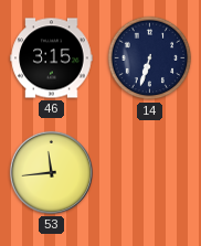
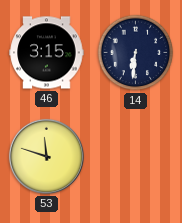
14: 6:33 -> 6:31 (136, 53)
53: 11:44 -> 11:48 (46, 156)
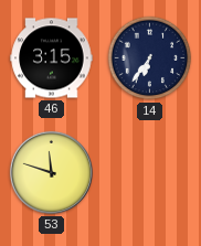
14: 6:31 -> 6:36 (150, 58)
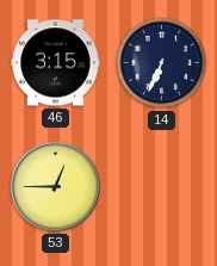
14: 6:36 -> 6:34 (162, 63)
53: 11:48 -> 12:45 (55, 186)
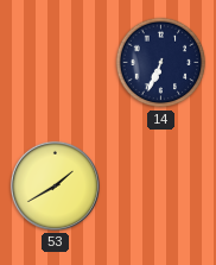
46: 3:15 -> none (56, 63)
53: 12:45 -> 1:40 (55, 185)
